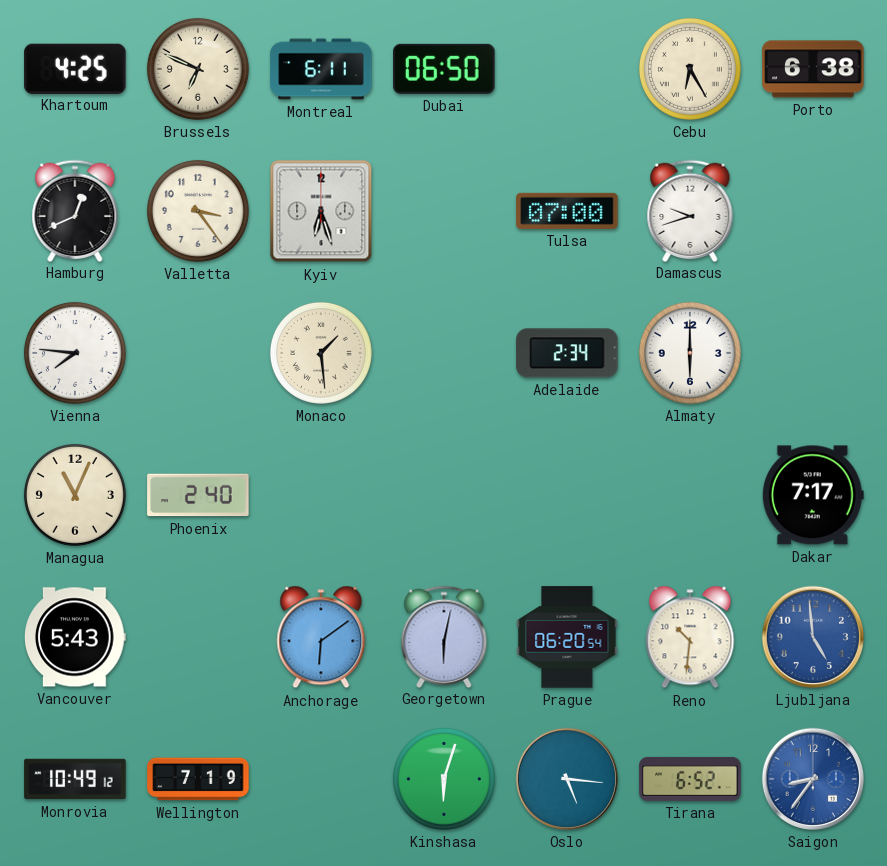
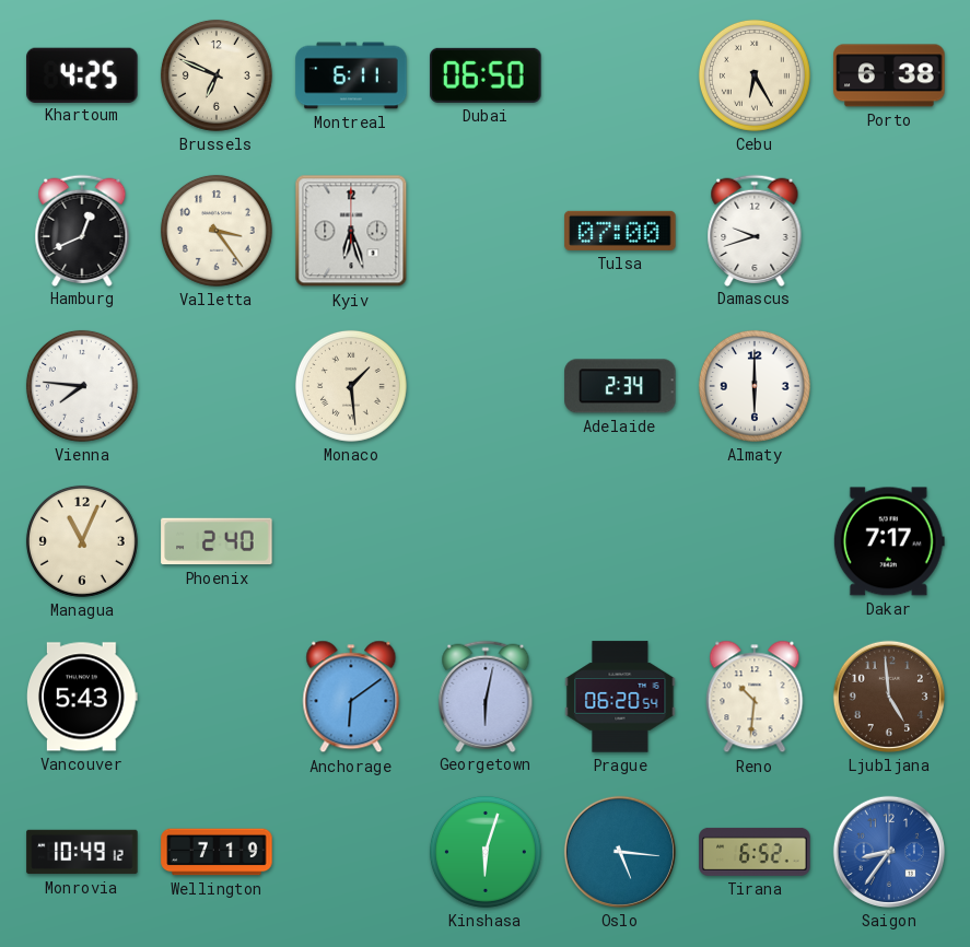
Ljubljana dial: blue -> brown (889, 697)
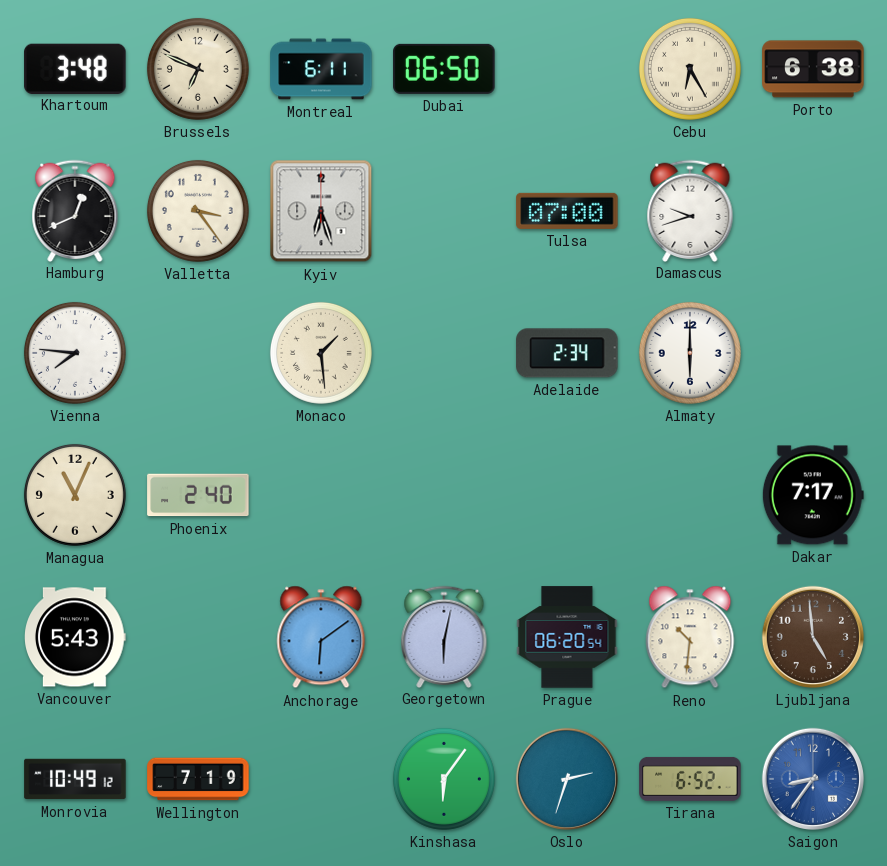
Khartoum: 4:25 -> 3:48 (75, 68)
Kinshasa: 6:03 -> 6:06 (444, 779)
Oslo: 5:16 -> 2:33 (567, 779)
